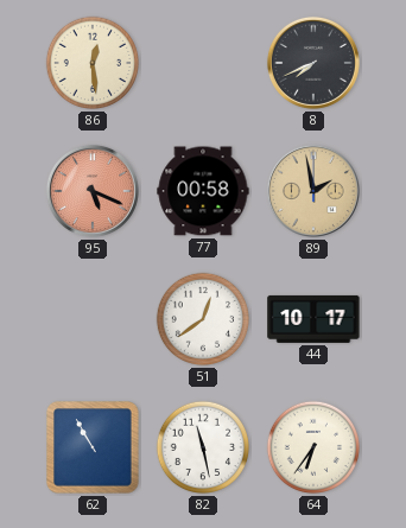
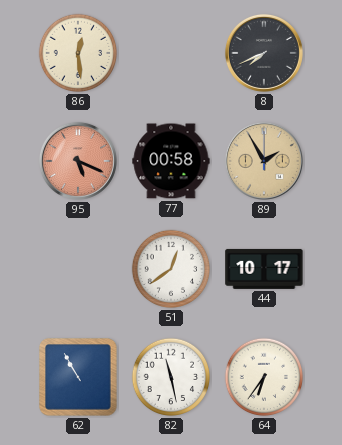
89: 1:58 -> 1:55 (264, 161)
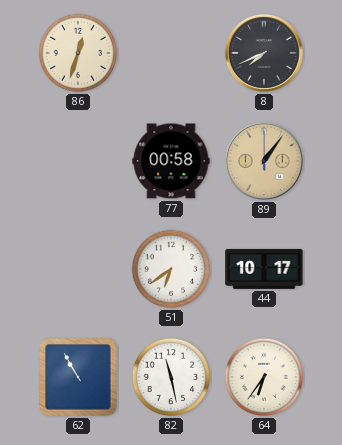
86: 12:29 -> 12:33 (78, 53)
95: 5:19 -> none (78, 161)
89: 1:55 -> 1:06 (264, 161)
51: 12:39 -> 6:39 (171, 269)
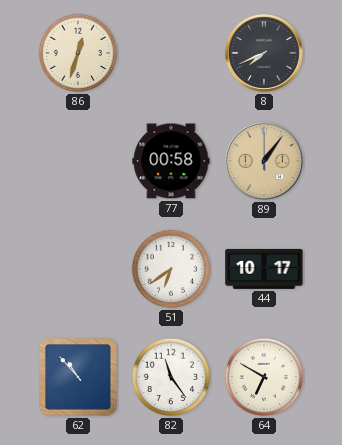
62: 10:55 -> 10:53 (78, 377)
82: 11:28 -> 11:24 (171, 377)
64: 6:36 -> 6:50 (264, 377)
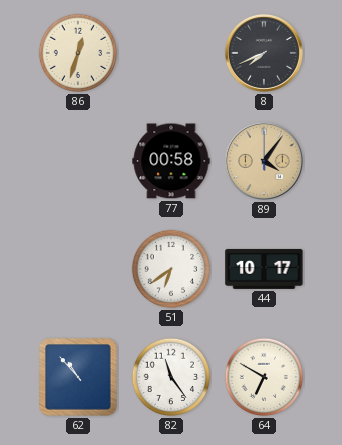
89: 1:06 -> 4:06 (264, 161)
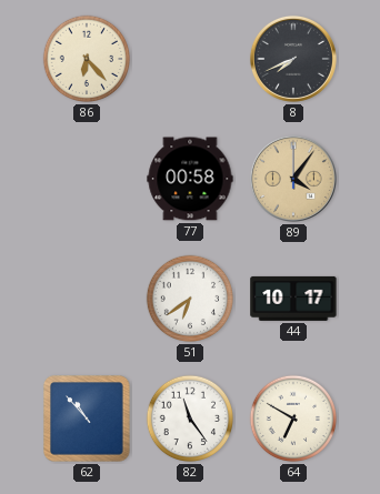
86: 12:33 -> 6:23 (87, 59)
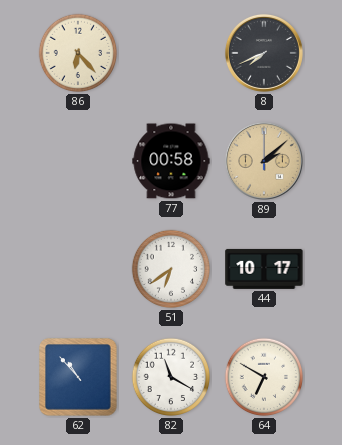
89: 4:06 -> 2:08 (264, 161)
82: 11:24 -> 11:20 (171, 377)
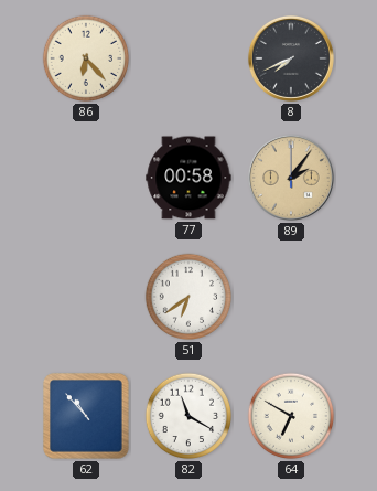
89: 2:08 -> 2:06 (291, 178)
44: 10:17 -> none (264, 269)
